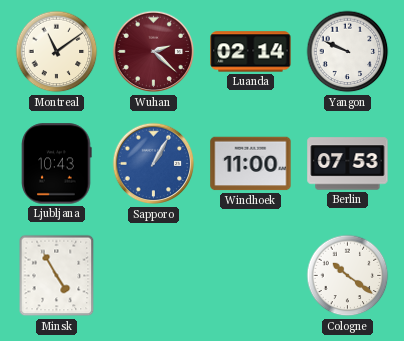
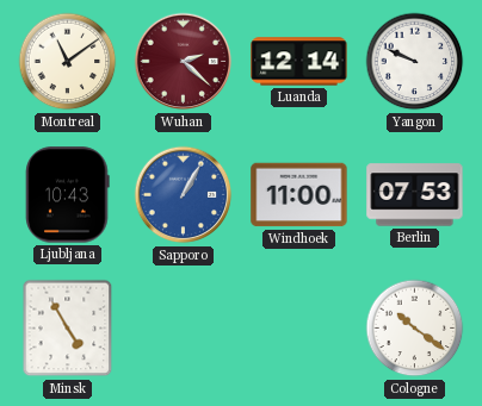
Luanda: 02:14 -> 12:14 (299, 62)
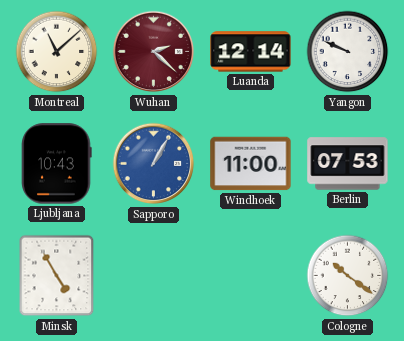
Montreal: 11:09 -> 11:08 (57, 52)
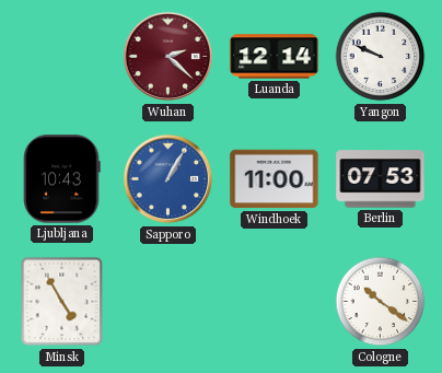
Montreal: 11:08 -> none (57, 52)
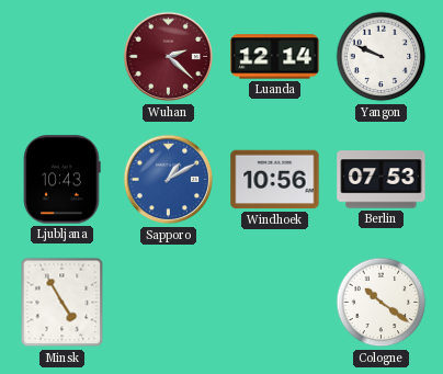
Sapporo: 1:05 -> 1:10 (169, 180)
Windhoek: 11:00 -> 10:56 (275, 180)
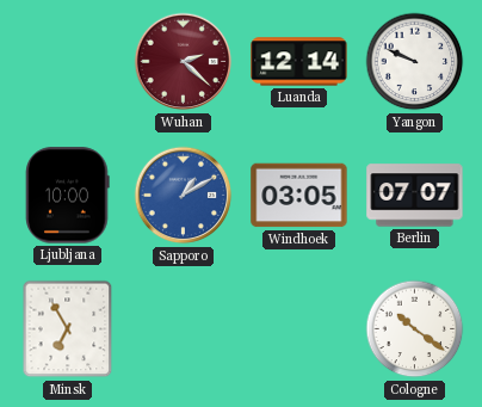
Ljubljana: 10:43 -> 10:00 (68, 196)
Windhoek: 10:56 -> 03:05 (299, 196)
Berlin: 07:53 -> 07:07 (415, 196)
Minsk: 4:55 -> 6:55 (68, 329)
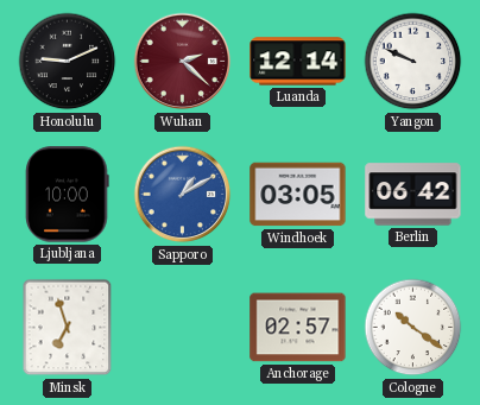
Honolulu: none -> 9:11 (68, 62)
Berlin: 07:07 -> 06:42 (413, 195)
Minsk: 6:55 -> 6:57 (68, 328)
Anchorage: none -> 02:57 (298, 328)
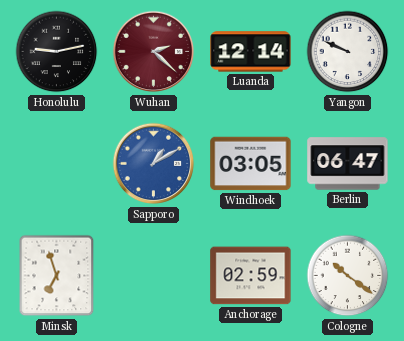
Honolulu: 9:11 -> 9:13 (57, 52)
Ljubljana: 10:00 -> none (68, 195)
Berlin: 06:42 -> 06:47 (348, 164)
Anchorage: 02:57 -> 02:59 (251, 276)
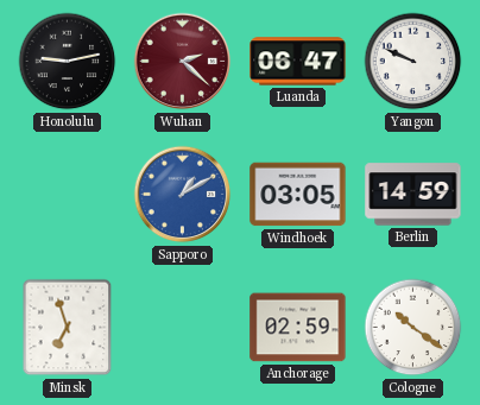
Luanda: 12:14 -> 06:47 (298, 62)
Berlin: 06:47 -> 14:59 (413, 195)
